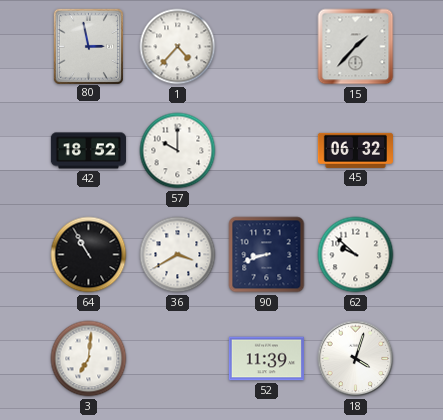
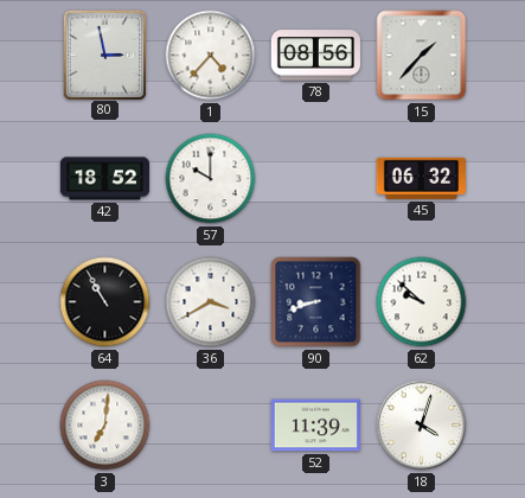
78: none -> 08:56 (315, 56)
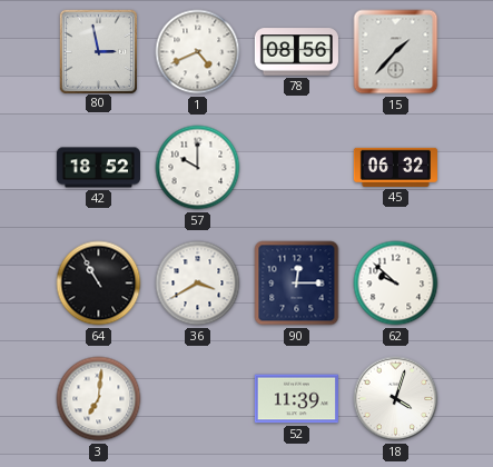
1: 4:37 -> 4:41 (198, 52)
90: 8:42 -> 12:15 (297, 284)
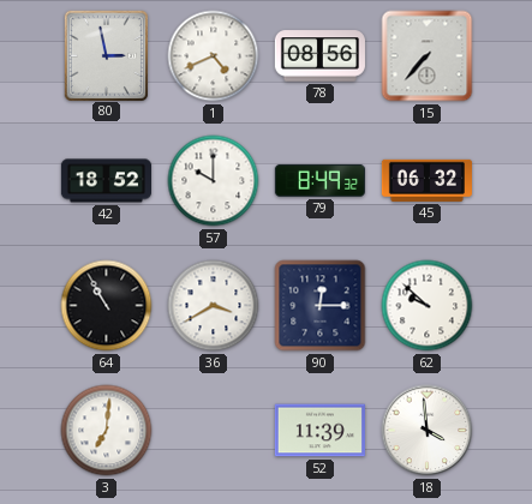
15: 1:37 -> 7:37 (428, 56)
79: none -> 8:49 (319, 180)
18: 4:03 -> 3:59 (428, 431)
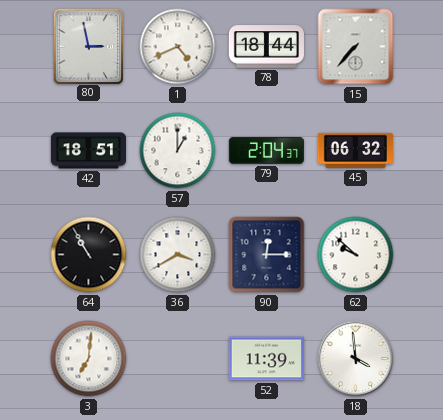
78: 08:56 -> 18:44 (266, 47)
42: 18:52 -> 18:51 (88, 151)
57: 10:00 -> 1:00 (178, 151)
79: 8:49 -> 2:04 (266, 150)
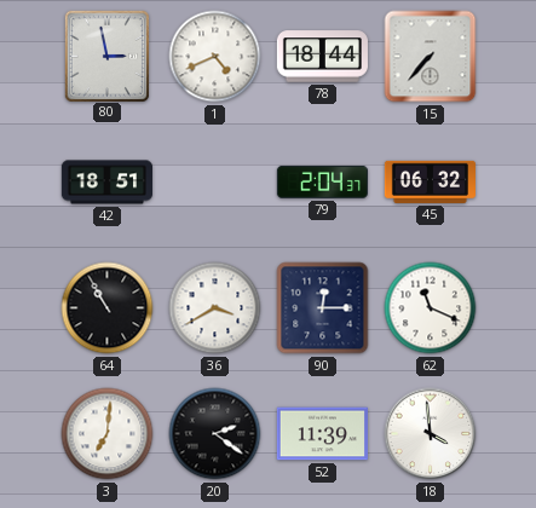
57: 1:00 -> none (178, 151)
62: 9:52 -> 11:19 (431, 308)
20: none -> 2:21 (215, 434)
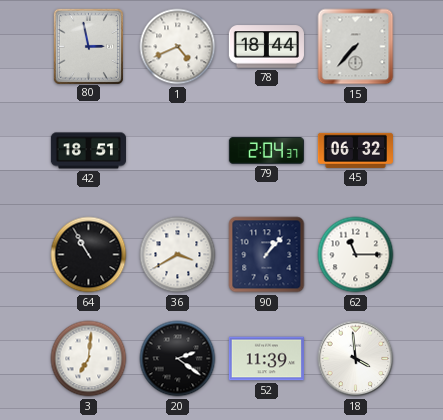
90: 12:15 -> 1:07 (267, 255)
62: 11:19 -> 11:15 (356, 255)
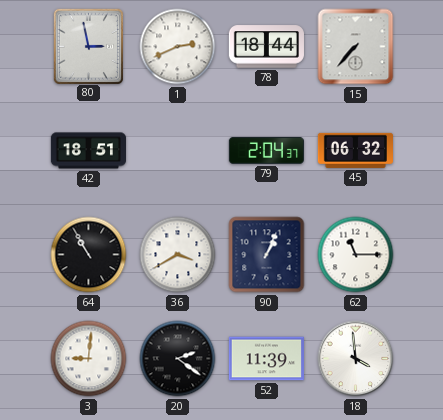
1: 4:41 -> 2:41 (178, 47)
90: 1:07 -> 1:04 (267, 255)
3: 7:01 -> 9:01 (89, 359)
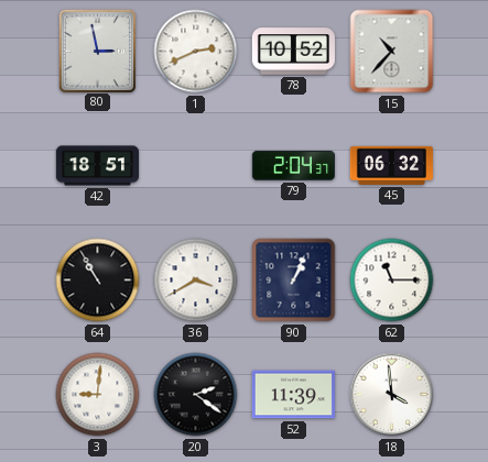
78: 18:44 -> 10:52 (293, 52)
15: 7:37 -> 10:37 (392, 52)
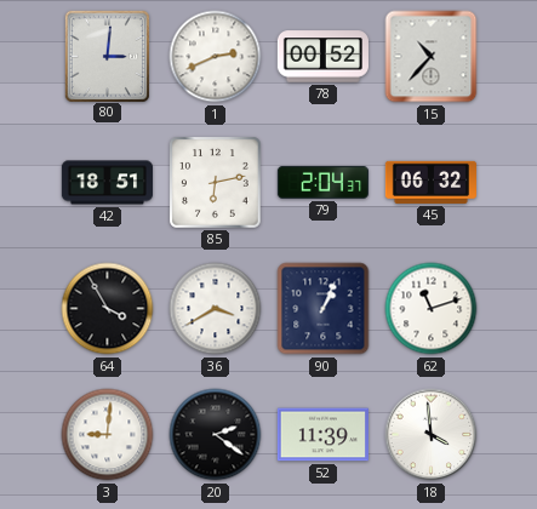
80: 2:58 -> 3:01 (107, 56)
78: 10:52 -> 00:52 (322, 57)
85: none -> 6:13 (216, 183)
64: 10:55 -> 3:55 (108, 309)
62: 11:15 -> 11:12 (432, 309)
